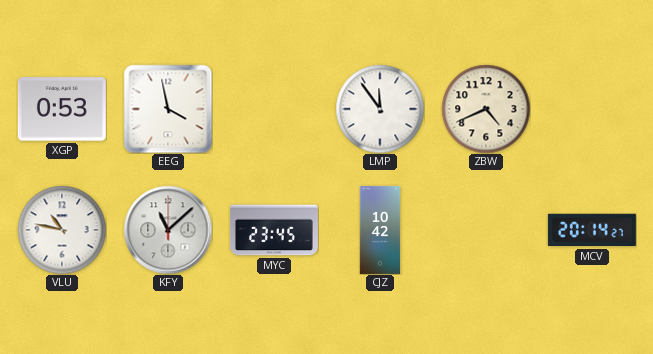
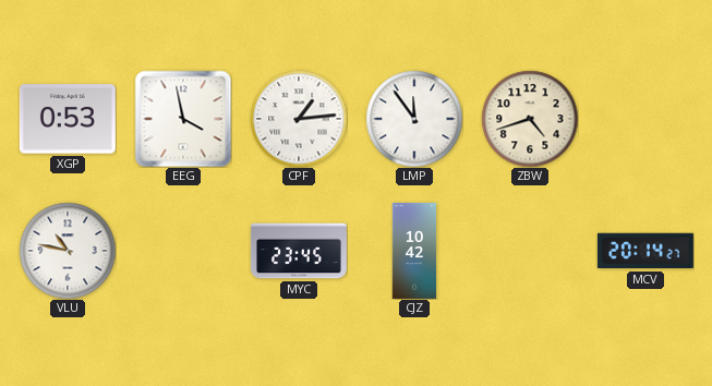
CPF: none -> 1:14 (299, 119)
ZBW: 4:41 -> 4:42 (530, 119)
KFY: 11:08 -> none (168, 230)
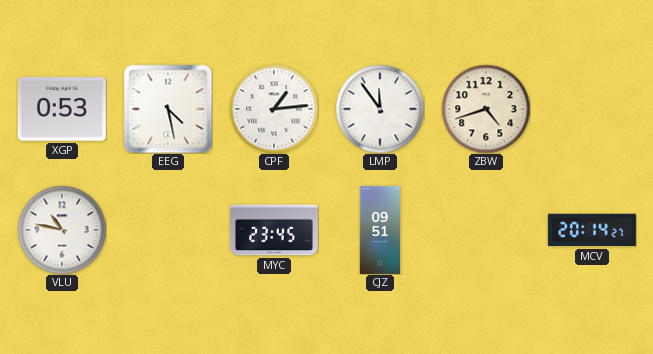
EEG: 3:58 -> 4:28 (168, 109)
CJZ: 10:42 -> 09:51 (380, 230)
